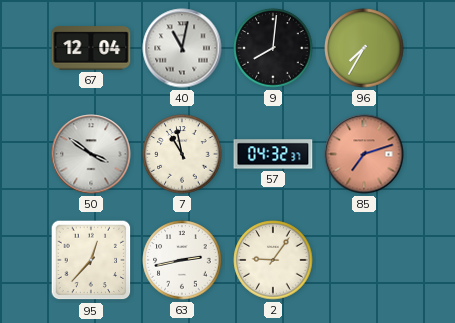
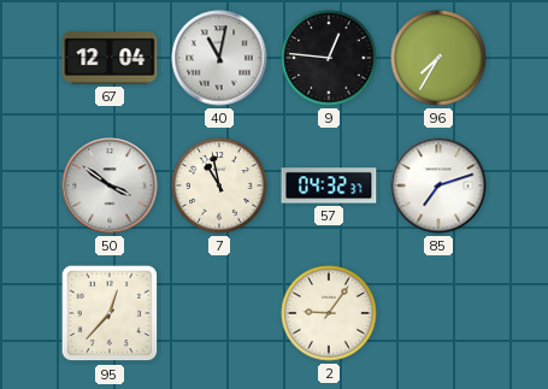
9: 8:01 -> 12:46 (329, 58)
85 dial: salmon -> white (438, 185)
63: 2:43 -> none (182, 260)
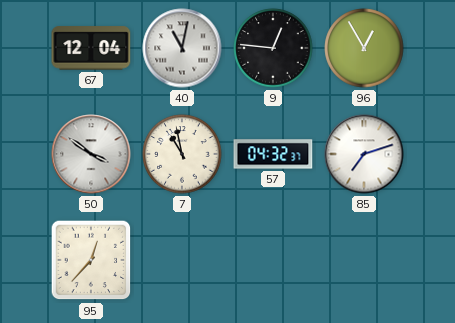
96: 7:35 -> 12:55 (364, 48)
2: 9:06 -> none (329, 313)
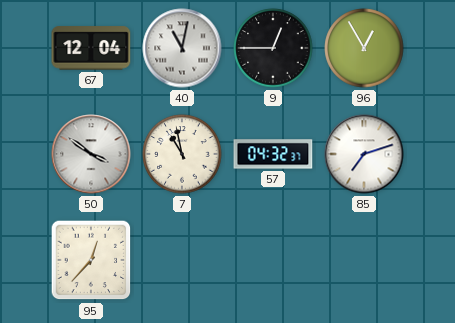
9: 12:46 -> 12:45 (273, 48)
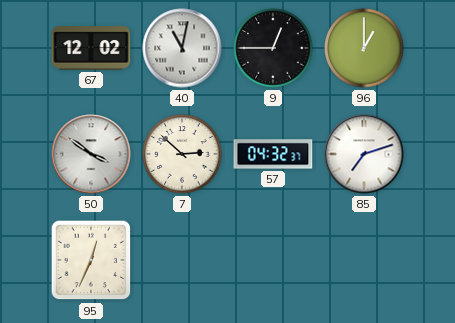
67: 12:04 -> 12:02 (91, 48)
96: 12:55 -> 1:00 (364, 48)
7: 10:58 -> 2:52 (182, 154)
95: 12:37 -> 12:34 (91, 260)
